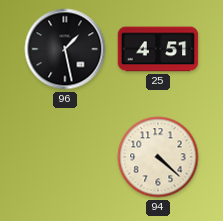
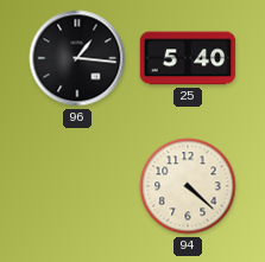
96: 1:28 -> 1:16 (77, 58)
25: 4:51 -> 5:40 (188, 58)
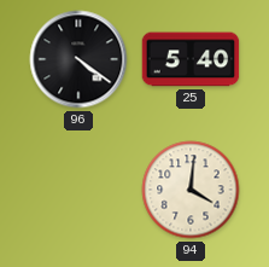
96: 1:16 -> 4:21 (78, 59)
94: 4:22 -> 4:01 (191, 190)
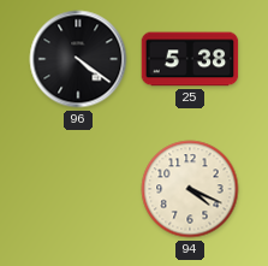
25: 5:40 -> 5:38 (190, 59)
94: 4:01 -> 4:19 (190, 189)
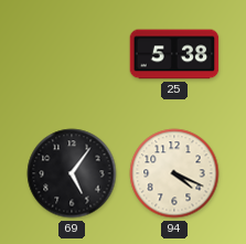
96: 4:21 -> none (78, 59)
69: none -> 5:06 (72, 173)
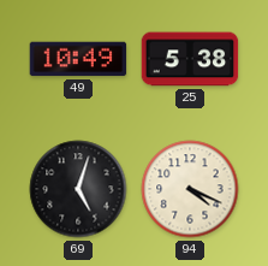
49: none -> 10:49 (78, 59)
69: 5:06 -> 5:03 (78, 189)
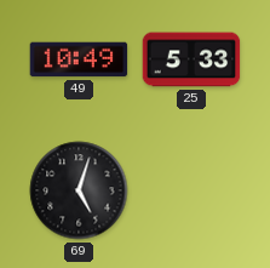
25: 5:38 -> 5:33 (191, 59)
94: 4:19 -> none (190, 189)
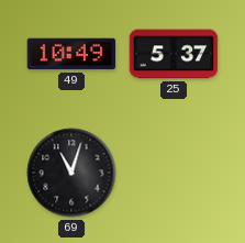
25: 5:33 -> 5:37 (174, 54)
69: 5:03 -> 11:03 (71, 173)
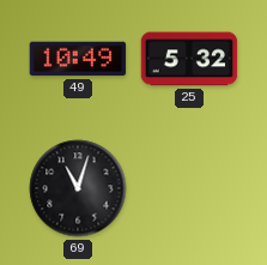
25: 5:37 -> 5:32 (189, 59)
